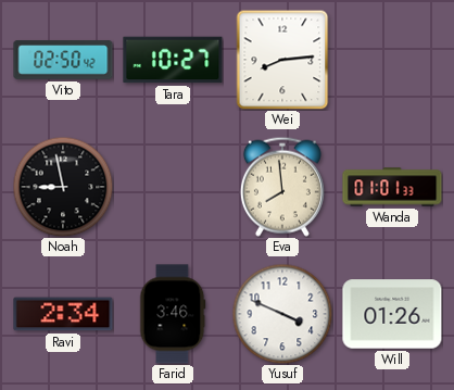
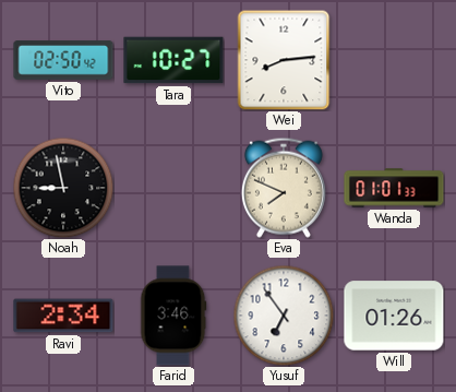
Eva: 7:59 -> 7:49 (284, 188)
Yusuf: 3:49 -> 6:54 (284, 316)
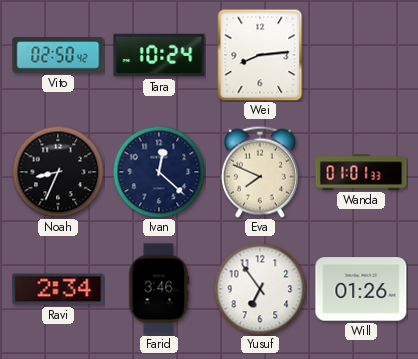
Tara: 10:27 -> 10:24 (159, 55)
Noah: 8:58 -> 8:34 (58, 172)
Ivan: none -> 12:22 (159, 172)
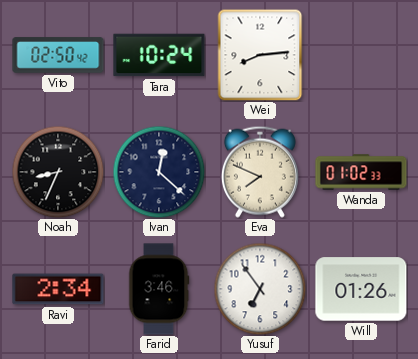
Wanda: 01:01 -> 01:02 (361, 172)
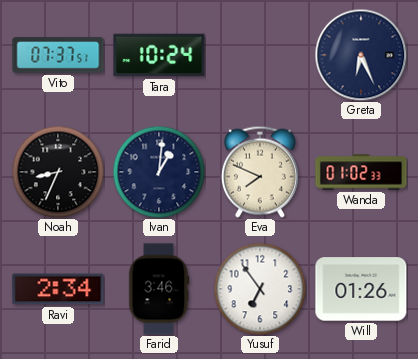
Vito: 02:50 -> 07:37 (58, 55)
Wei: 8:14 -> none (260, 55)
Greta: none -> 6:26 (361, 55)
Ivan: 12:22 -> 1:01 (159, 172)
